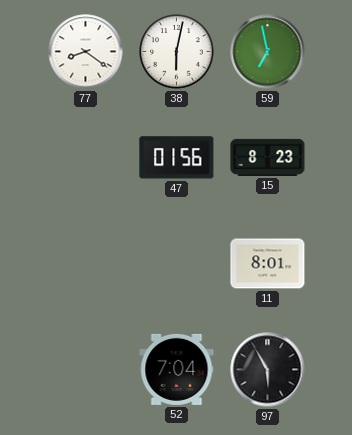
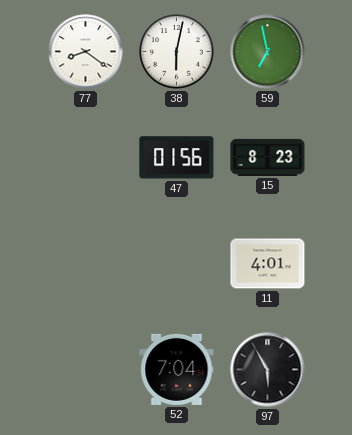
11: 8:01 -> 4:01 (268, 264)
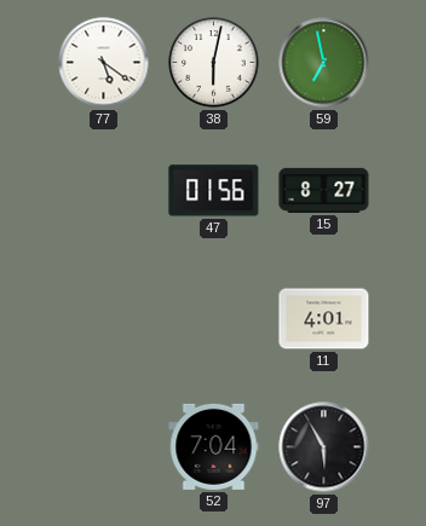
77: 8:21 -> 5:21 (104, 63)
15: 8:23 -> 8:27 (324, 190)
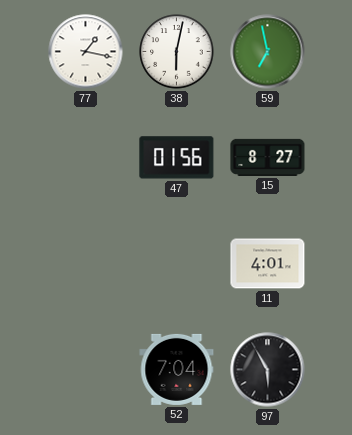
77: 5:21 -> 1:17 (86, 52)
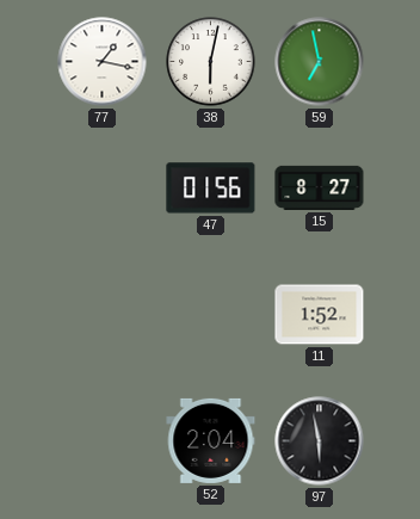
11: 4:01 -> 1:52 (320, 315)
52: 7:04 -> 2:04 (211, 440)
97: 5:55 -> 5:58 (320, 441)
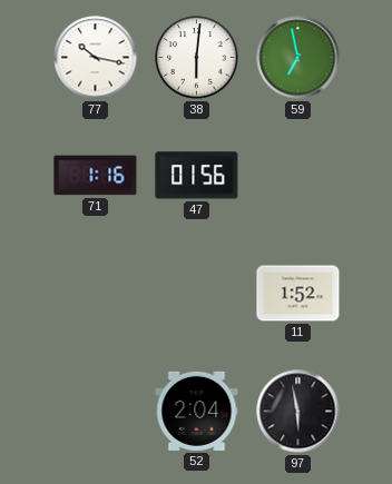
77: 1:17 -> 10:17 (96, 58)
38: 6:02 -> 6:01 (197, 58)
71: none -> 1:16 (96, 176)
15: 8:27 -> none (320, 187)
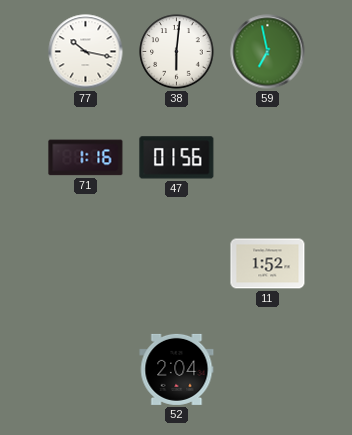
97: 5:58 -> none (298, 412)
